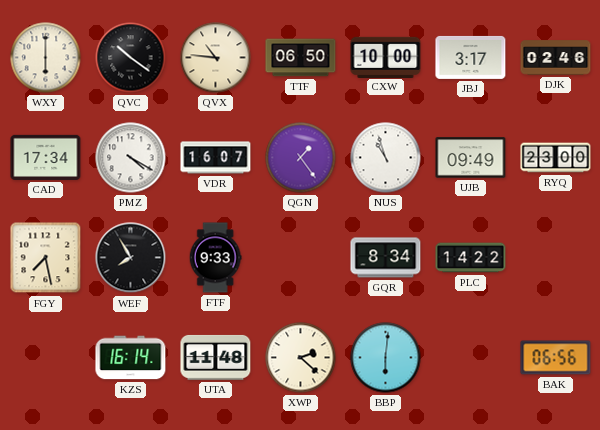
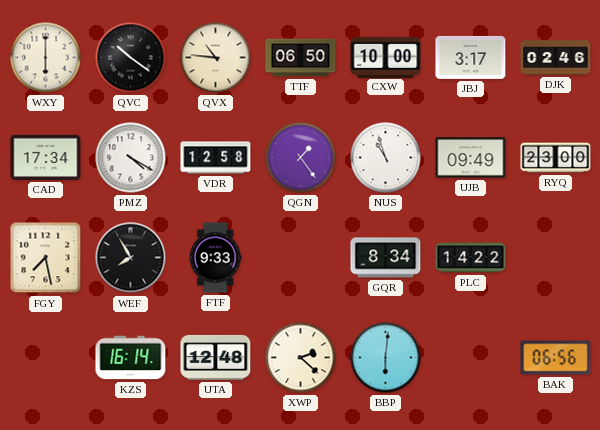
VDR: 16:07 -> 12:58 (216, 158)
UTA: 11:48 -> 12:48 (216, 357)
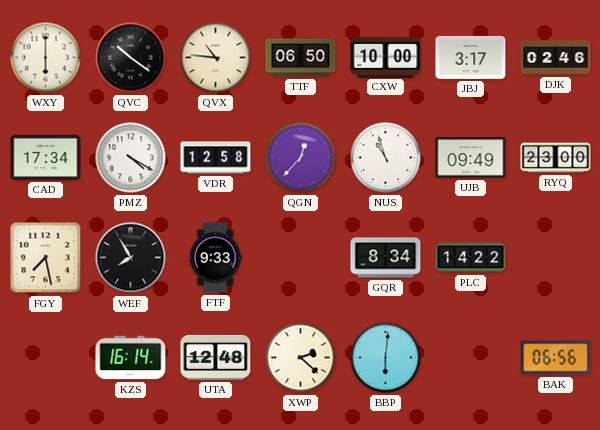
QGN: 1:24 -> 12:37 (301, 158)
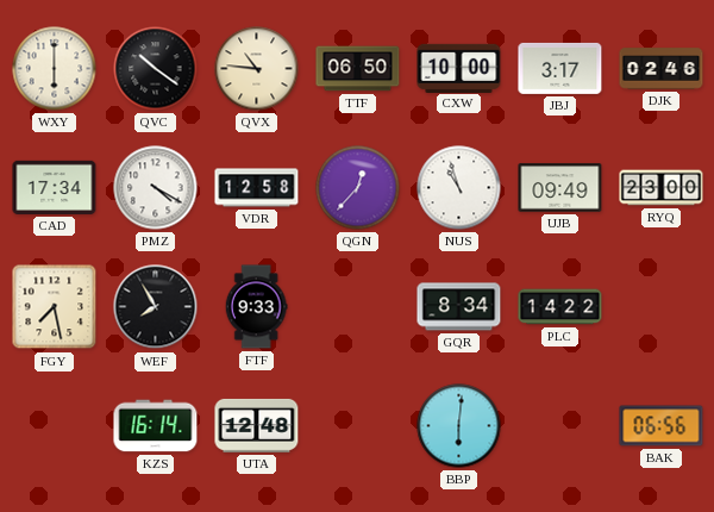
XWP: 2:22 -> none (301, 358)
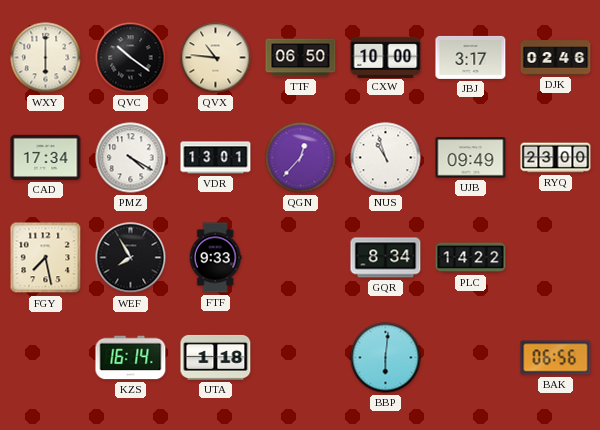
VDR: 12:58 -> 13:01 (216, 158)
UTA: 12:48 -> 1:18 (216, 357)
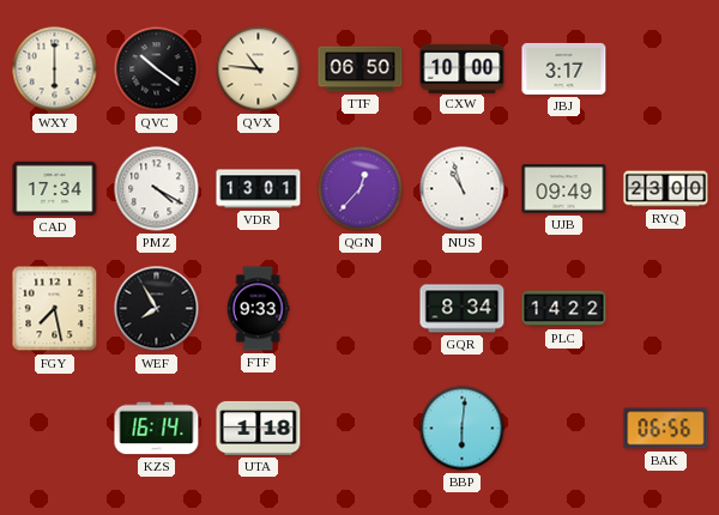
DJK: 02:46 -> none (556, 58)
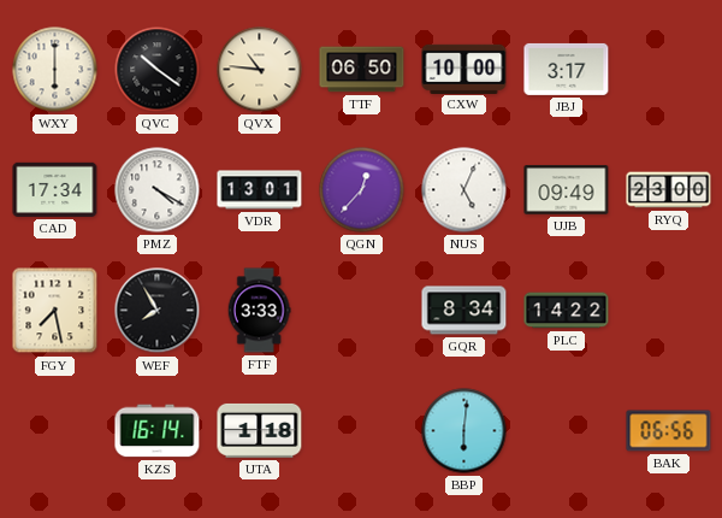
NUS: 10:57 -> 5:04 (464, 190)
FTF: 9:33 -> 3:33 (259, 311)
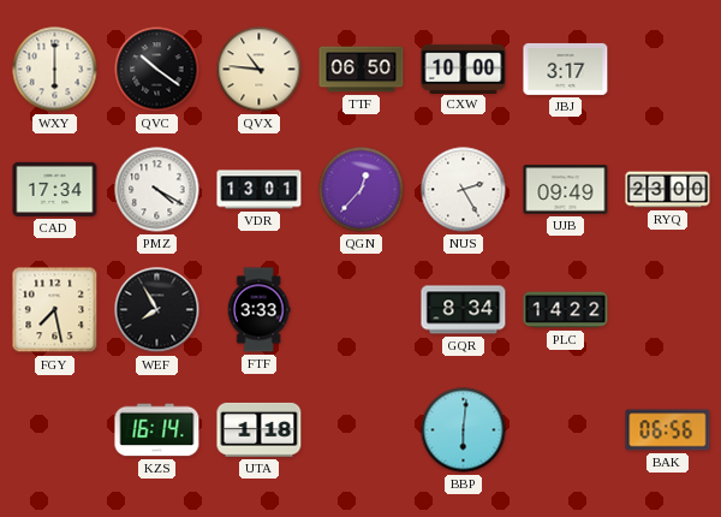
NUS: 5:04 -> 2:25 (464, 190)
